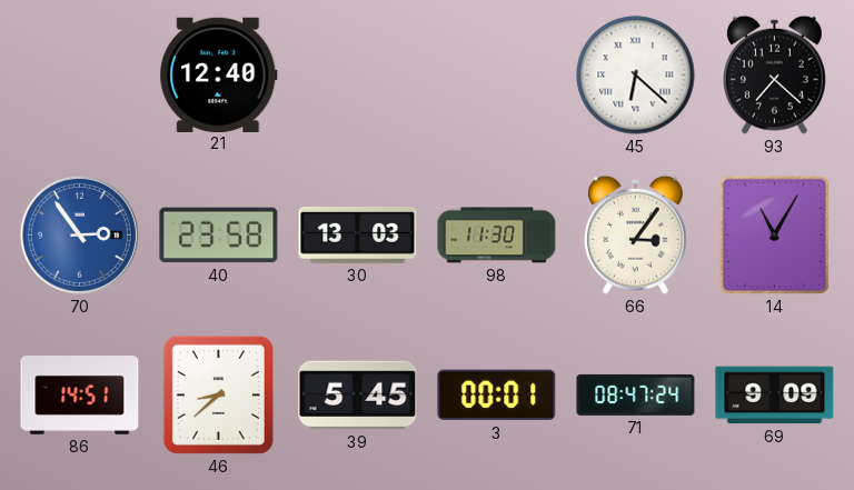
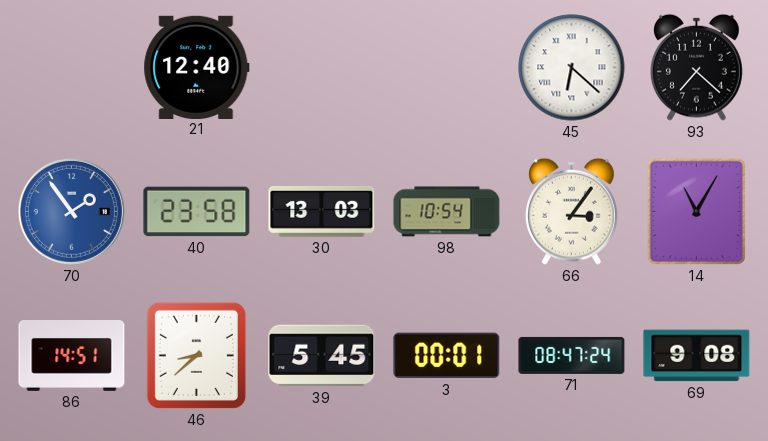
70: 2:54 -> 1:54 (71, 211)
98: 11:30 -> 10:54 (447, 212)
69: 9:09 -> 9:08 (697, 356)
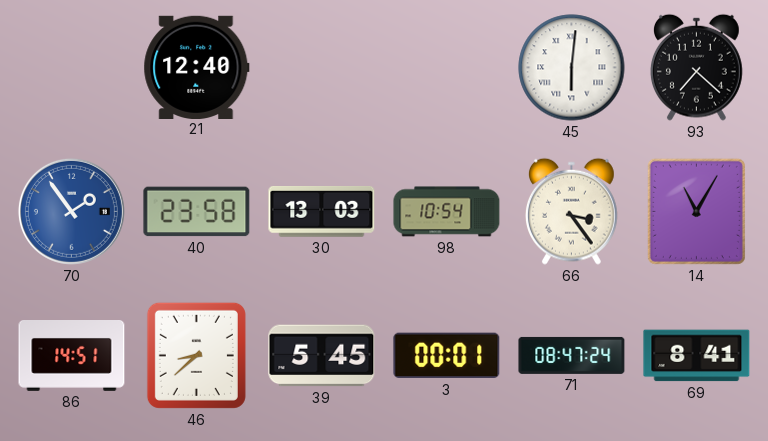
45: 6:22 -> 6:01 (572, 68)
66: 3:06 -> 3:24 (571, 211)
69: 9:08 -> 8:41 (697, 356)
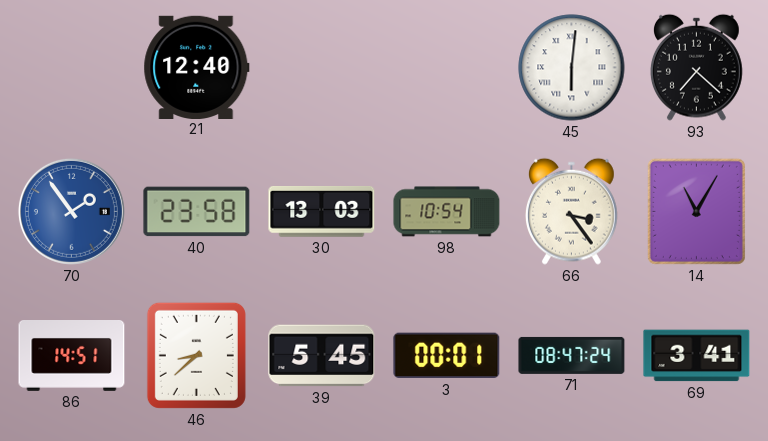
69: 8:41 -> 3:41 (697, 356)
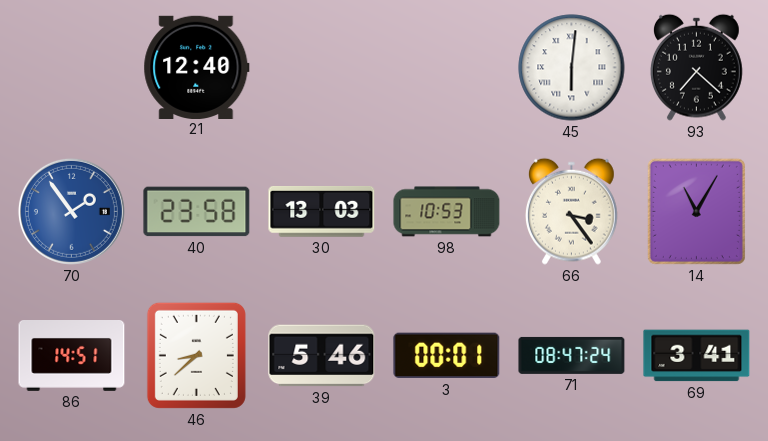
98: 10:54 -> 10:53 (447, 212)
39: 5:45 -> 5:46 (322, 356)
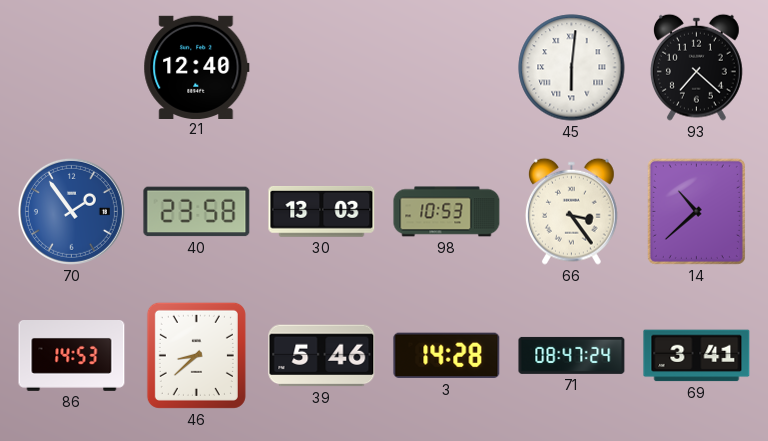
14: 11:05 -> 10:38 (696, 211)
86: 14:51 -> 14:53 (72, 356)
3: 00:01 -> 14:28 (447, 356)
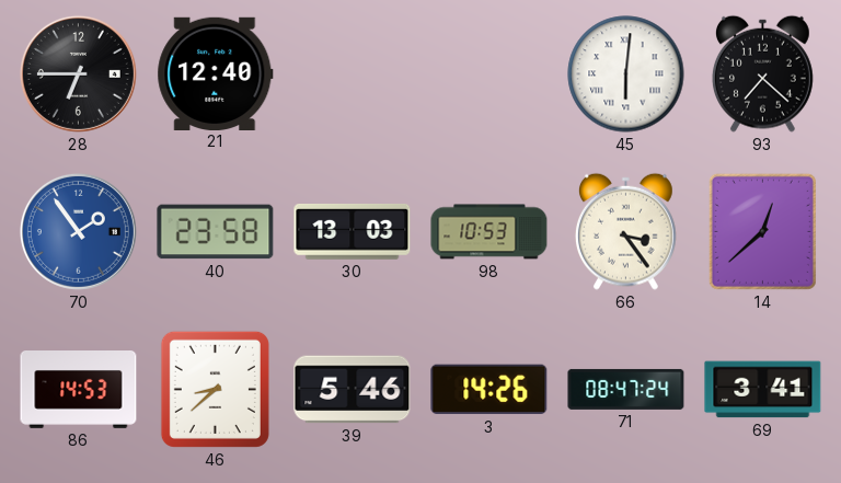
28: none -> 6:45 (78, 73)
14: 10:38 -> 12:38 (762, 231)
3: 14:28 -> 14:26 (489, 390)
